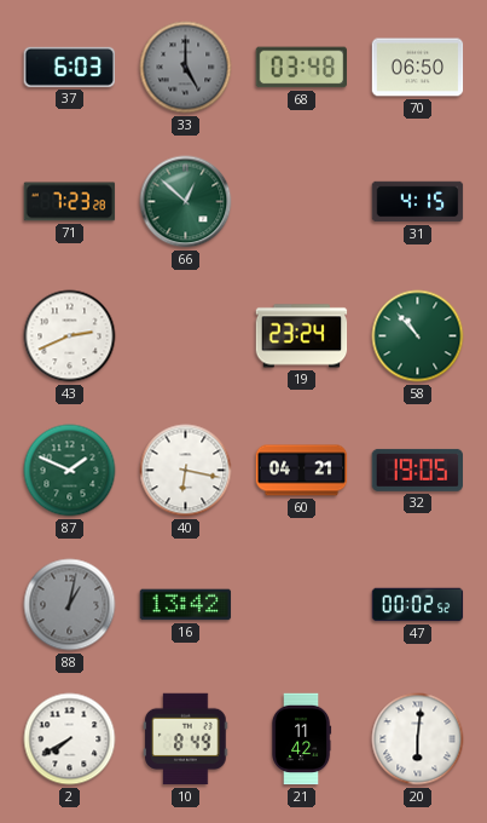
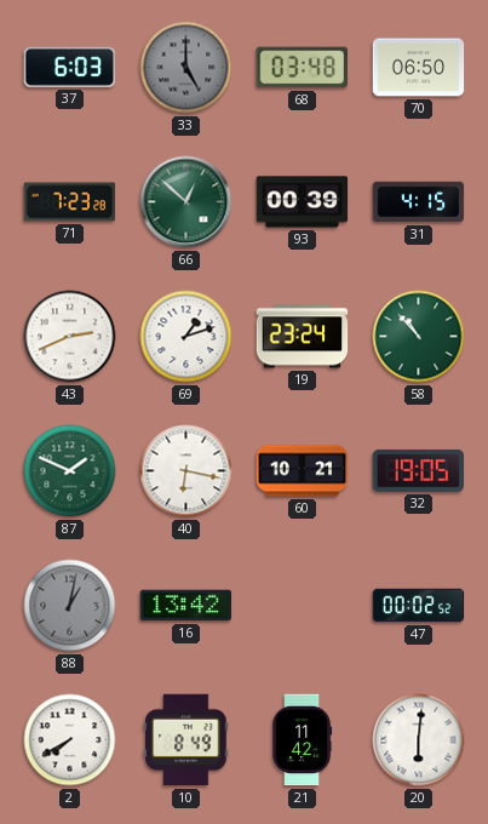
93: none -> 00:39 (303, 202)
69: none -> 1:12 (186, 337)
60: 04:21 -> 10:21 (303, 471)
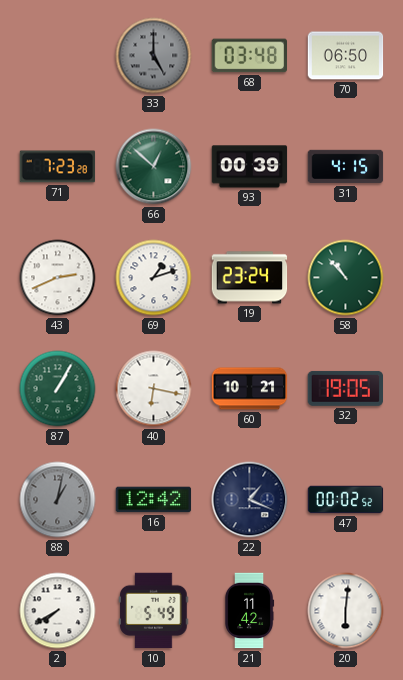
37: 6:03 -> none (70, 67)
87: 1:49 -> 1:05 (58, 389)
16: 13:42 -> 12:42 (154, 500)
22: none -> 1:19 (250, 500)
10: 8:49 -> 5:49 (154, 611)
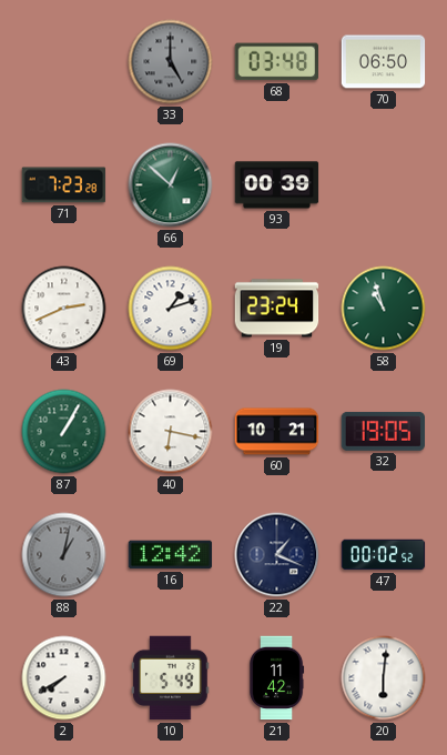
31: 4:15 -> none (346, 167)
58: 10:53 -> 10:57 (384, 309)
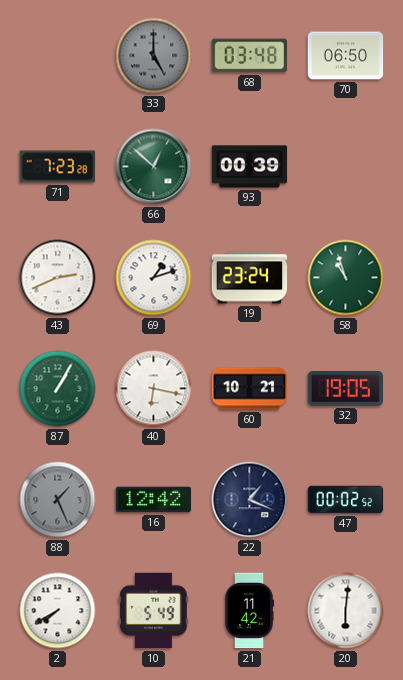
88: 1:02 -> 1:26 (58, 500)
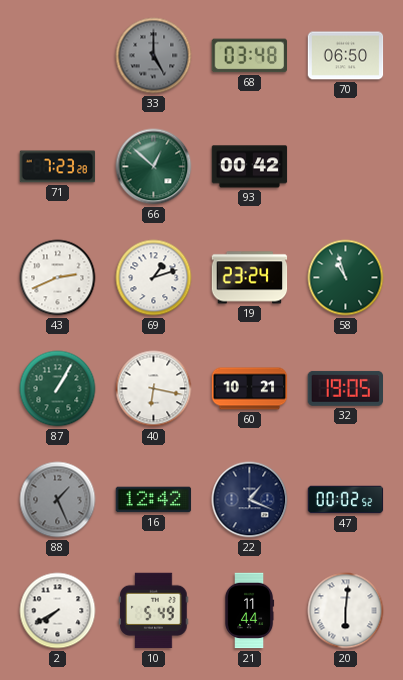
93: 00:39 -> 00:42 (250, 167)
21: 11:42 -> 11:44 (249, 611)
